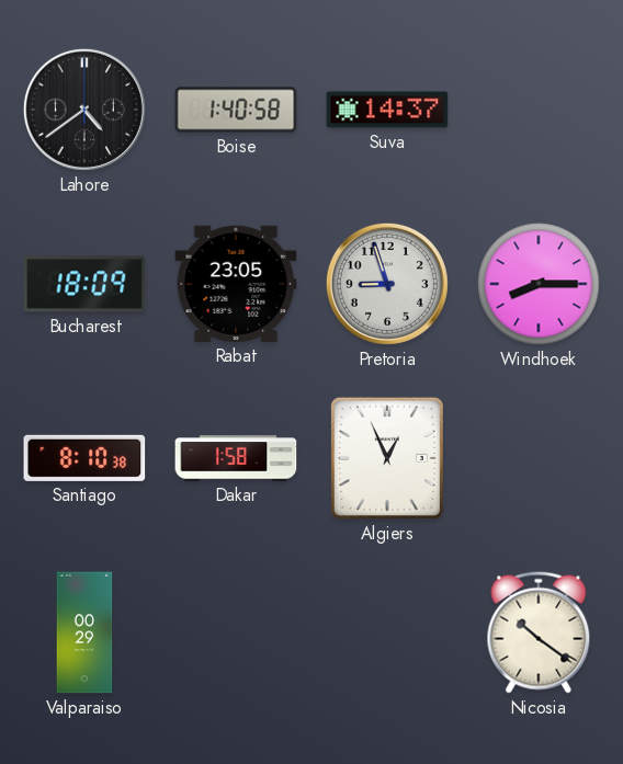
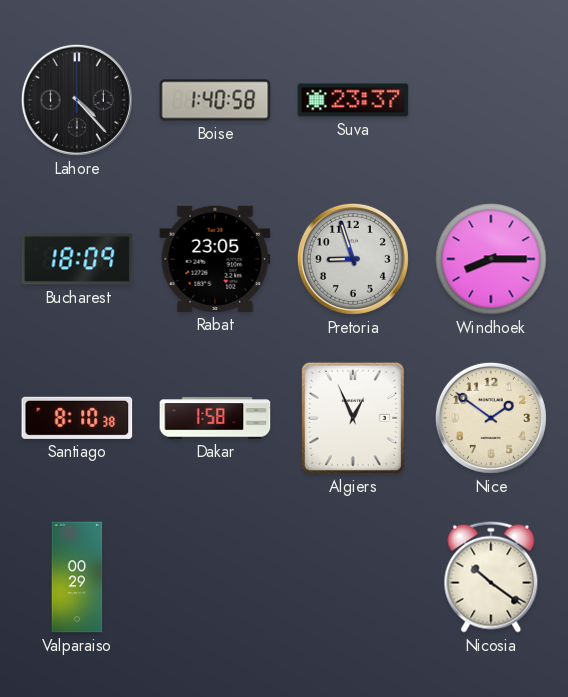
Lahore: 4:39 -> 4:23 (77, 100)
Suva: 14:37 -> 23:37 (353, 100)
Nice: none -> 1:51 (491, 418)
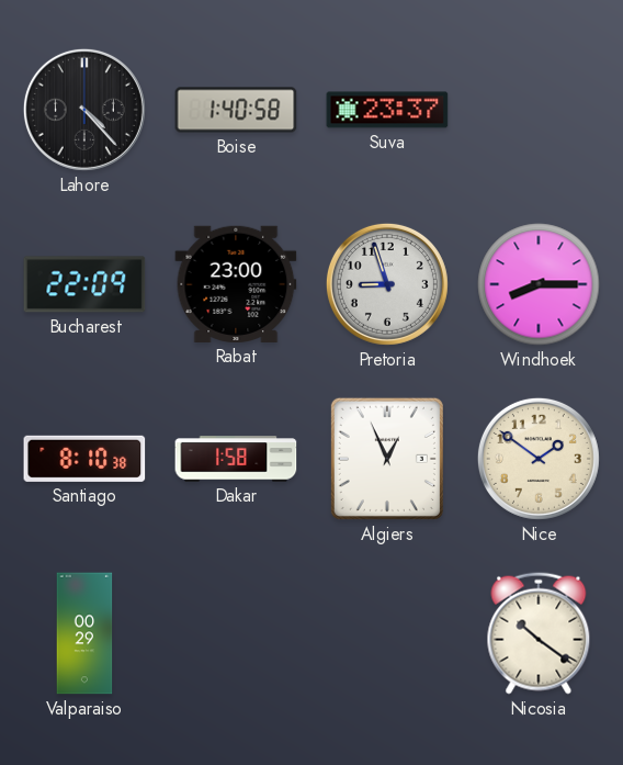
Bucharest: 18:09 -> 22:09 (84, 284)
Rabat: 23:05 -> 23:00 (236, 284)
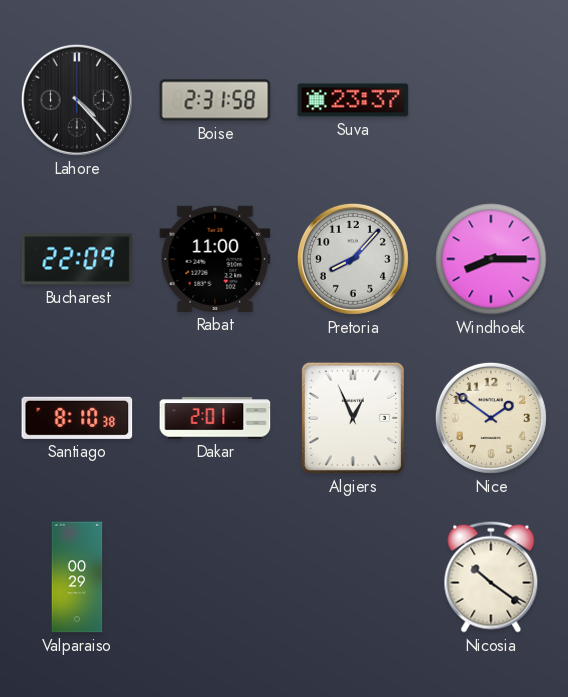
Boise: 1:40 -> 2:31 (215, 100)
Rabat: 23:00 -> 11:00 (215, 259)
Pretoria: 8:57 -> 8:07 (353, 259)
Dakar: 1:58 -> 2:01 (215, 418)
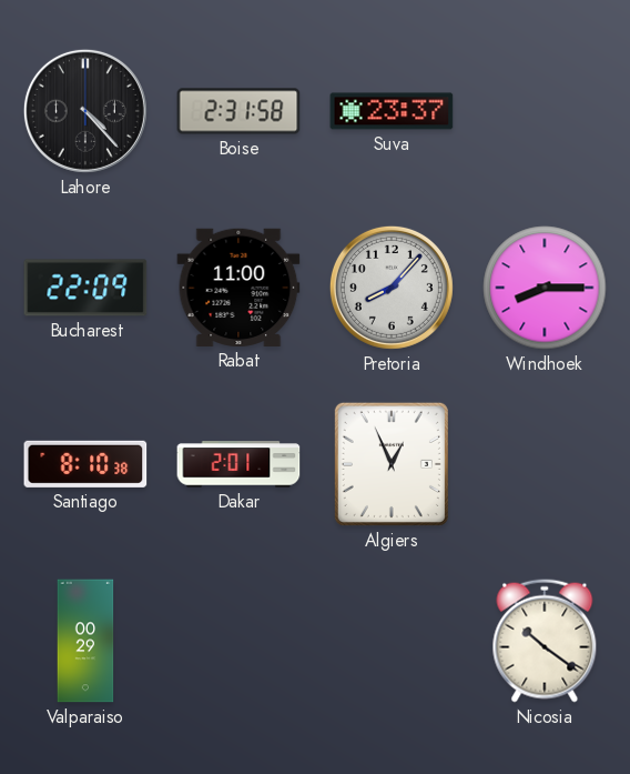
Nice: 1:51 -> none (491, 418)
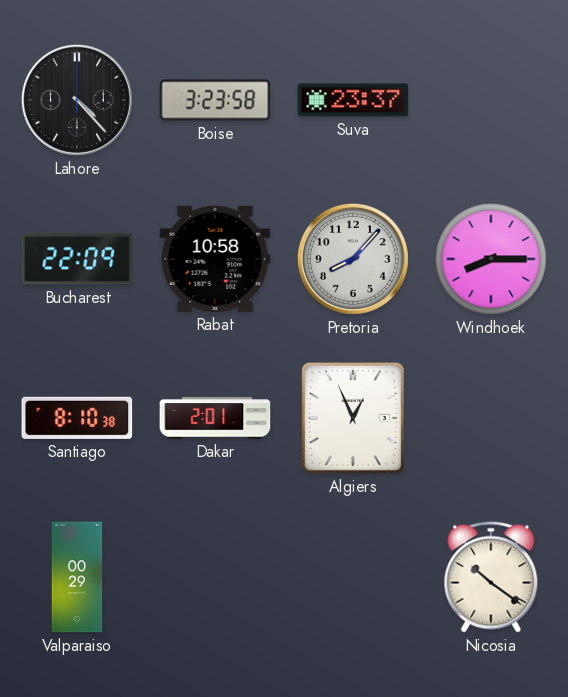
Boise: 2:31 -> 3:23 (215, 100)
Rabat: 11:00 -> 10:58 (215, 259)
